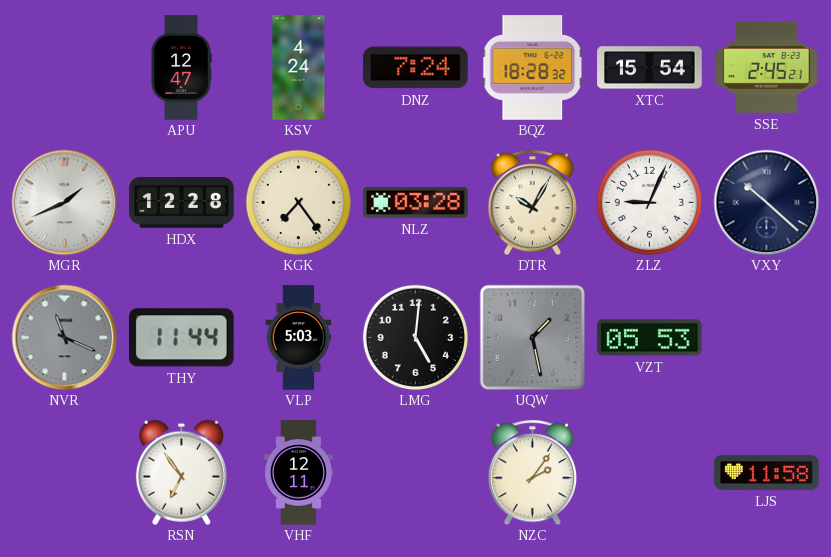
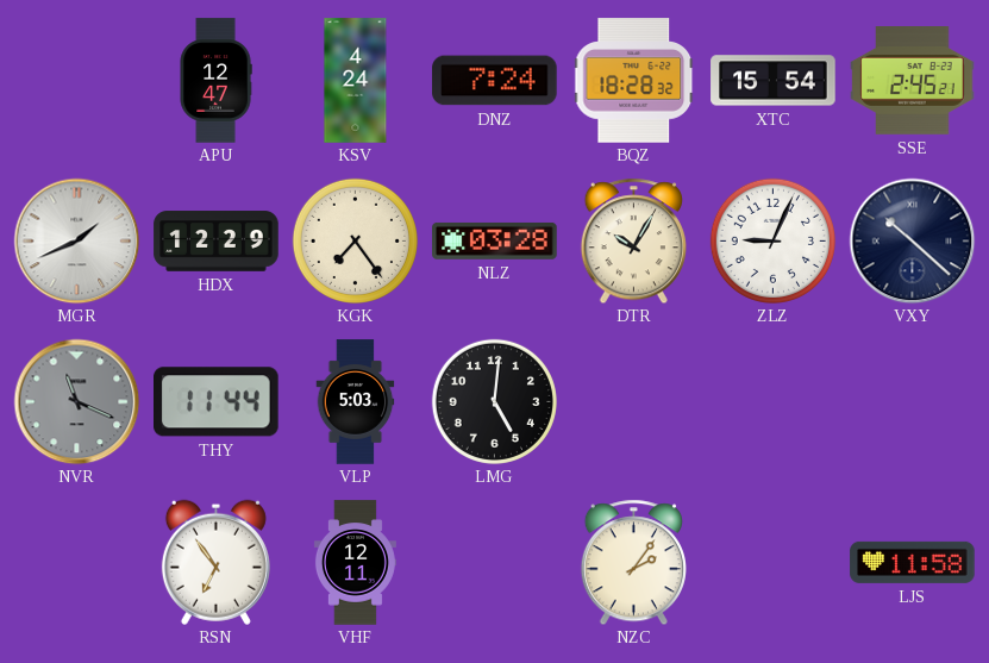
HDX: 12:28 -> 12:29 (217, 242)
UQW: 1:28 -> none (532, 337)
VZT: 05:53 -> none (650, 338)
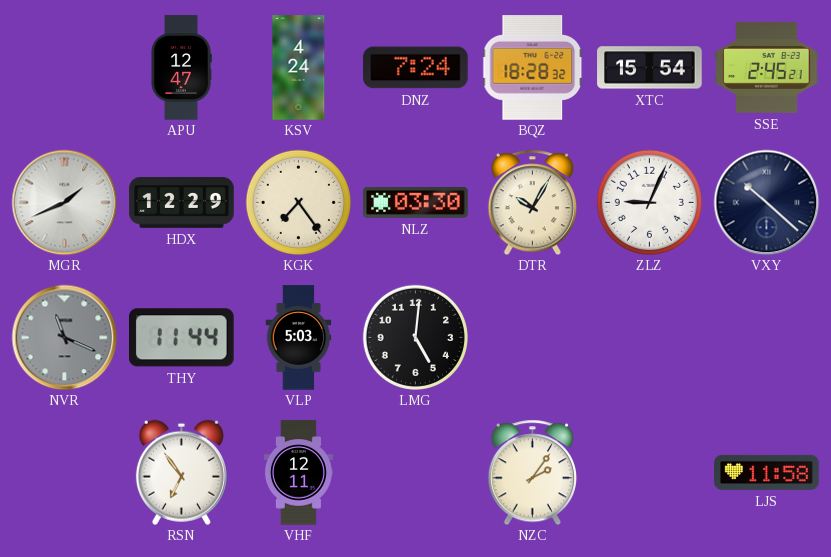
NLZ: 03:28 -> 03:30 (416, 203)
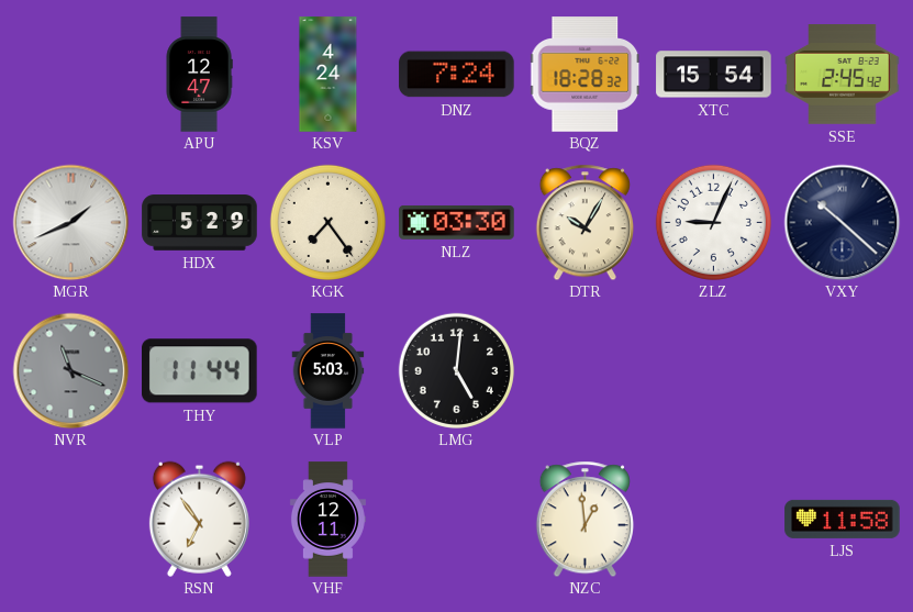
SSE: 2:45:21 -> 2:45:42 (843, 75)
HDX: 12:29 -> 5:29 (200, 223)
NZC: 2:06 -> 12:59 (584, 519)
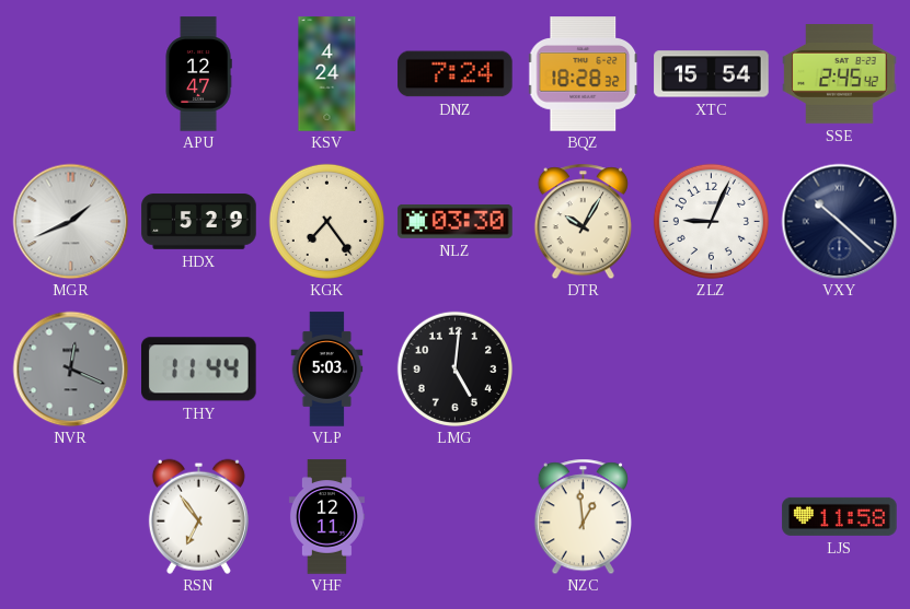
NVR: 11:19 -> 12:19 (70, 368)
